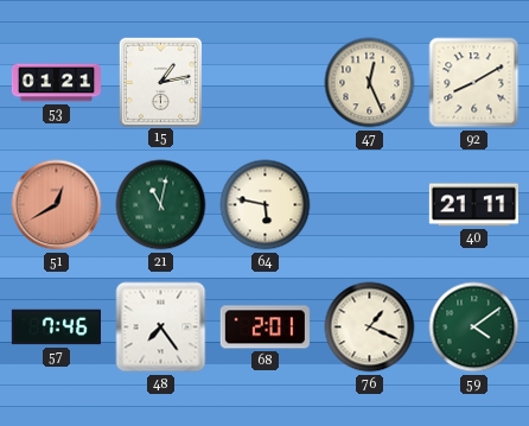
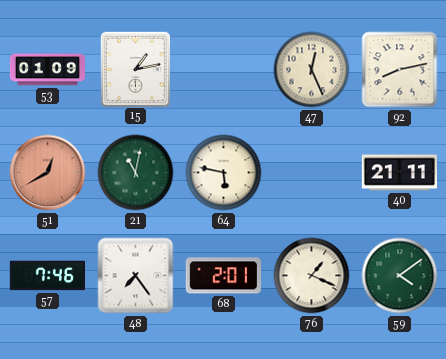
53: 01:21 -> 01:09 (47, 70)
92: 8:10 -> 8:13 (400, 70)
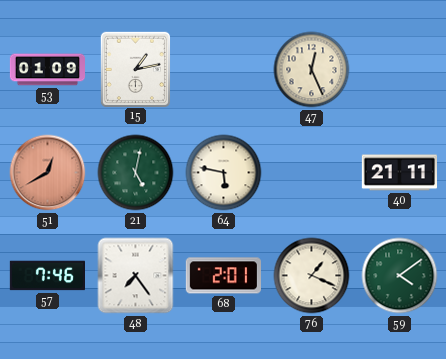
92: 8:13 -> none (400, 70)
21: 11:02 -> 5:02 (136, 173)
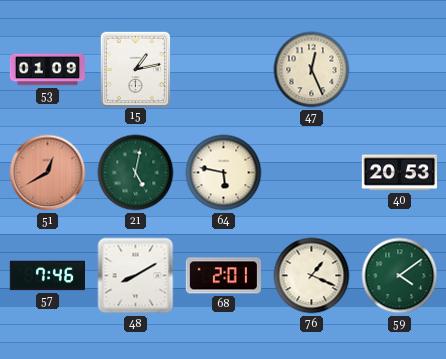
40: 21:11 -> 20:53 (399, 173)
48: 7:24 -> 8:10 (136, 276)
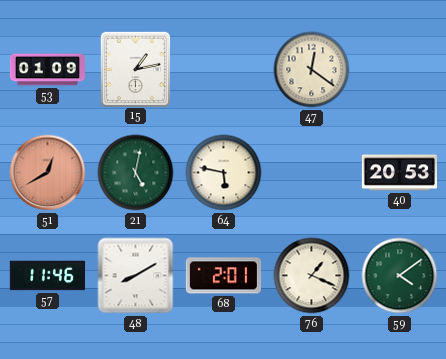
47: 12:26 -> 12:21 (312, 70)
57: 7:46 -> 11:46 (47, 276)
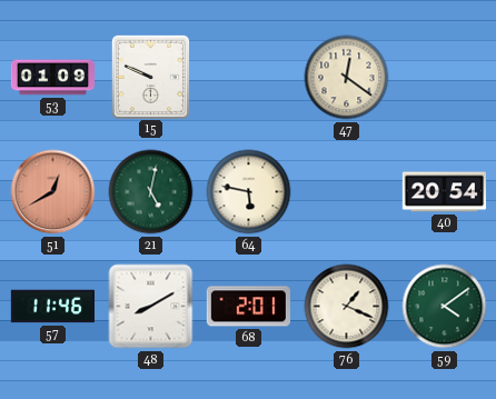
15: 1:13 -> 9:49 (150, 77)
40: 20:53 -> 20:54 (444, 192)
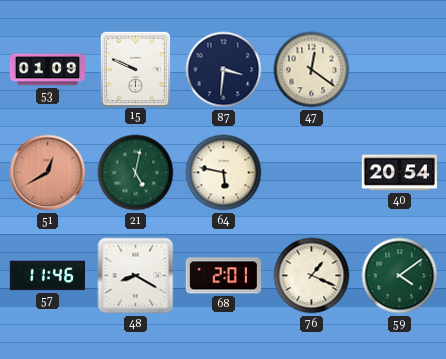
87: none -> 3:31 (224, 70)
48: 8:10 -> 8:20 (136, 276)
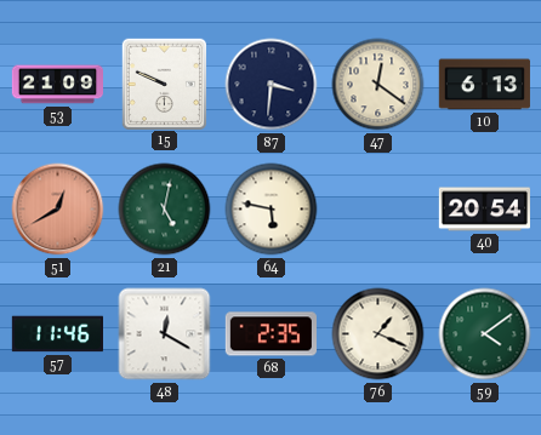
53: 01:09 -> 21:09 (57, 85)
10: none -> 6:13 (484, 85)
48: 8:20 -> 12:20 (165, 334)
68: 2:01 -> 2:35 (270, 334)
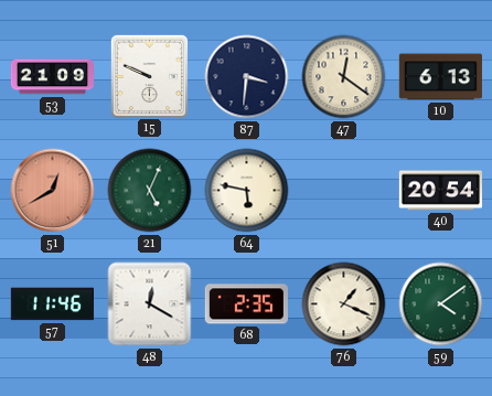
21: 5:02 -> 5:04 (150, 191)
